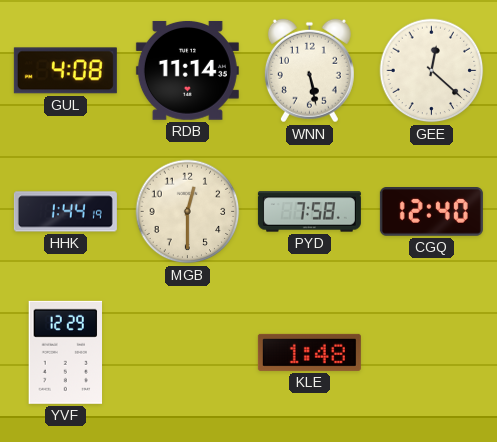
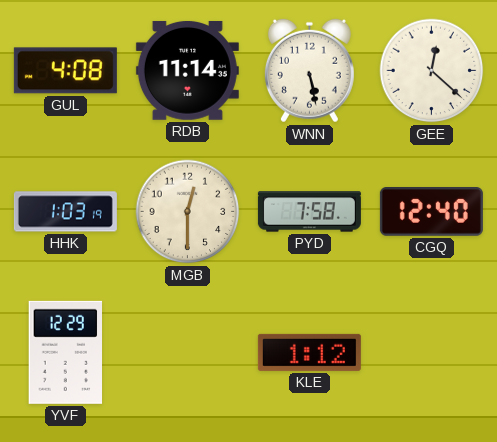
HHK: 1:44 -> 1:03 (65, 212)
KLE: 1:48 -> 1:12 (309, 352)
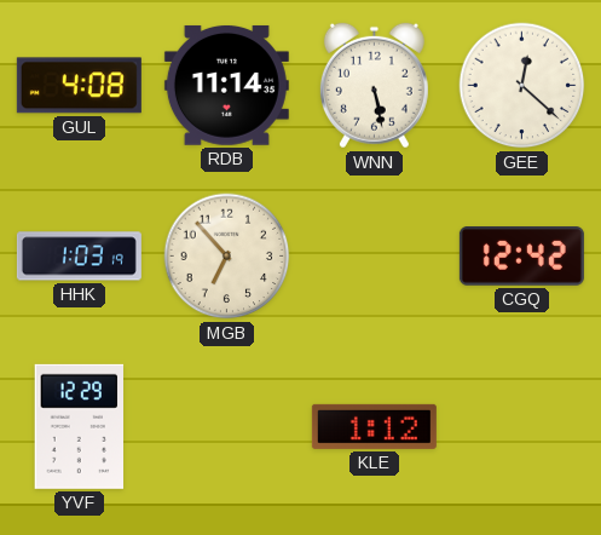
MGB: 12:30 -> 6:53 (227, 257)
PYD: 7:58 -> none (309, 212)
CGQ: 12:40 -> 12:42 (521, 257)
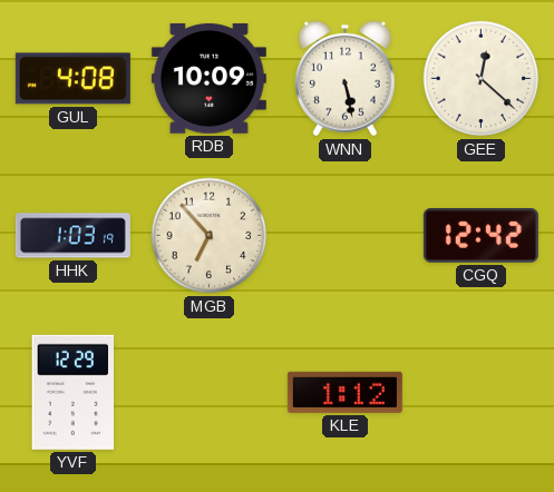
RDB: 11:14 -> 10:09 (208, 78)
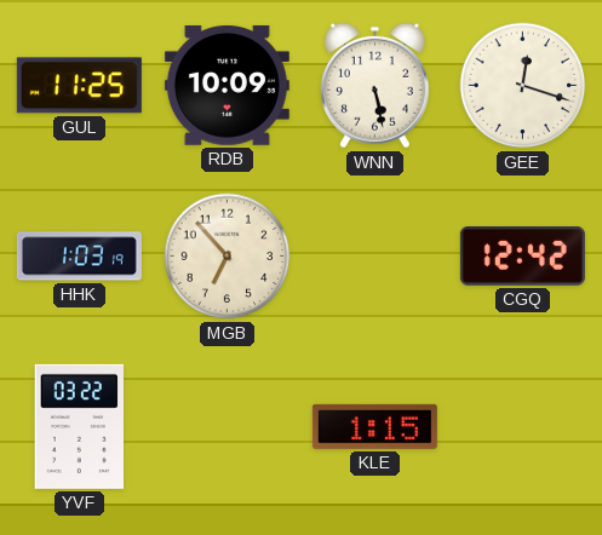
GUL: 4:08 -> 11:25 (79, 86)
GEE: 12:22 -> 12:18 (523, 86)
YVF: 12:29 -> 03:22 (80, 426)
KLE: 1:12 -> 1:15 (374, 426)
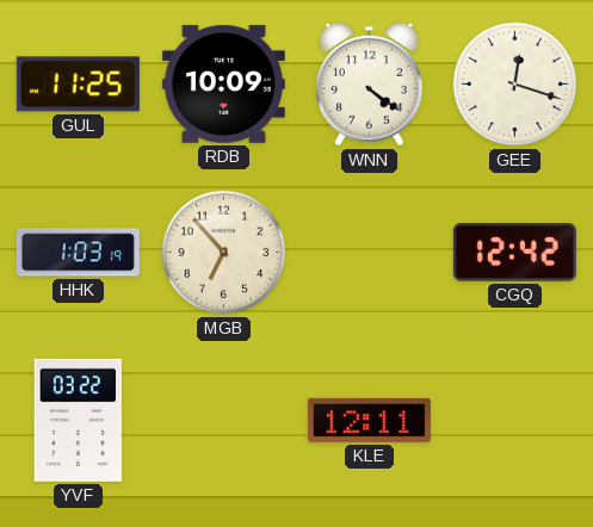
WNN: 5:28 -> 4:21 (369, 85)
KLE: 1:15 -> 12:11 (369, 420)
